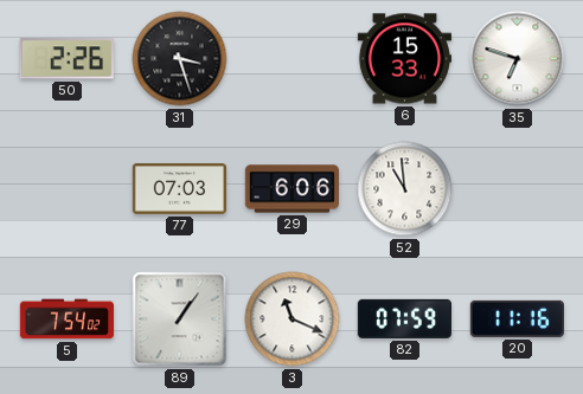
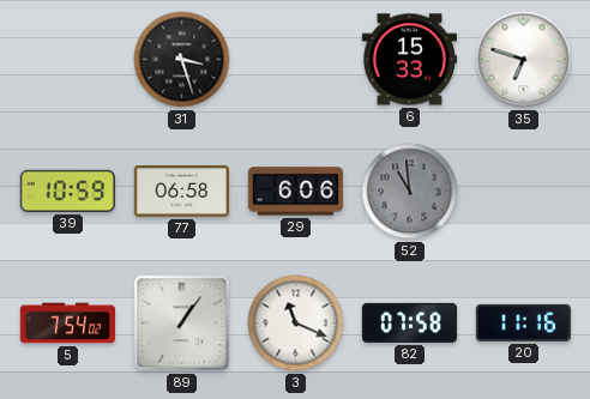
50: 2:26 -> none (66, 59)
39: none -> 10:59 (67, 191)
77: 07:03 -> 06:58 (181, 192)
52 dial: white -> grey (410, 192)
82: 07:59 -> 07:58 (409, 322)
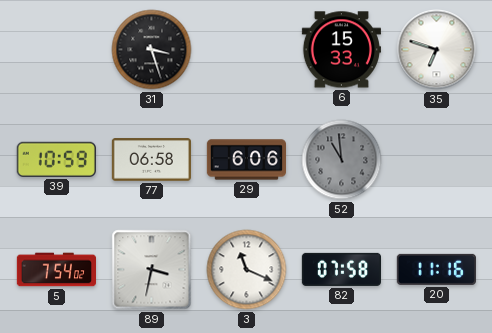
89: 1:06 -> 3:32 (152, 270)
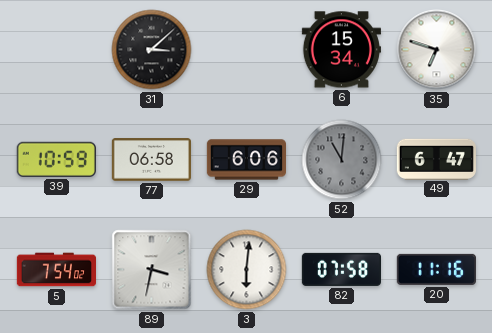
31: 3:27 -> 3:08 (152, 50)
6: 15:33 -> 15:34 (341, 50)
52: 10:59 -> 11:01 (342, 160)
49: none -> 6:47 (436, 159)
3: 11:19 -> 6:01 (247, 270)
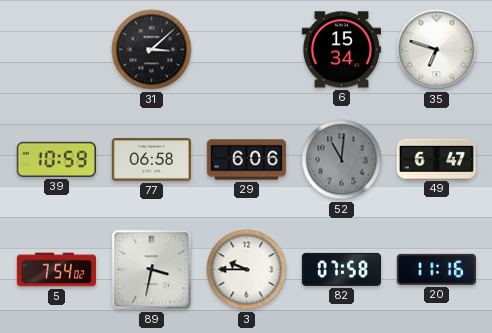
3: 6:01 -> 9:45 (247, 270)
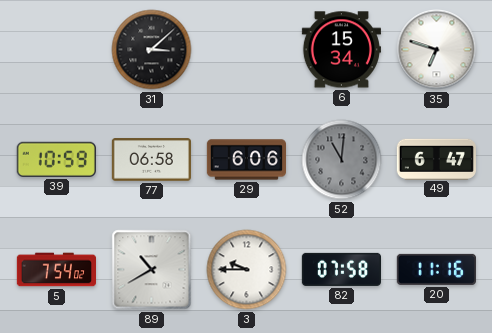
89: 3:32 -> 10:40 (152, 270)
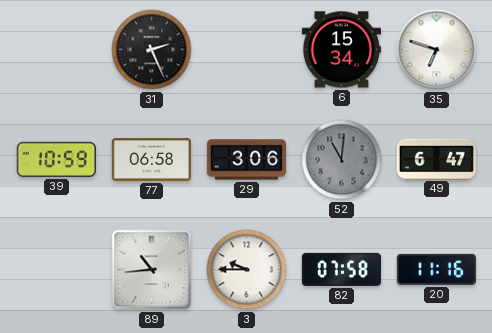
31: 3:08 -> 2:26 (152, 50)
29: 6:06 -> 3:06 (246, 160)
5: 7:54 -> none (56, 270)
89: 10:40 -> 10:44 (152, 270)
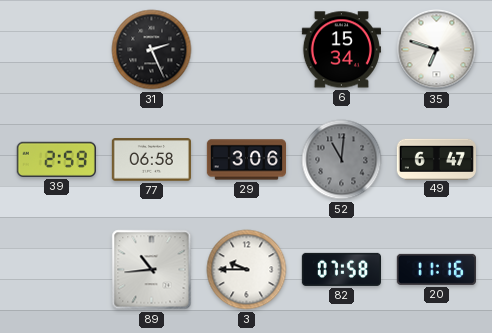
39: 10:59 -> 2:59 (56, 159)
